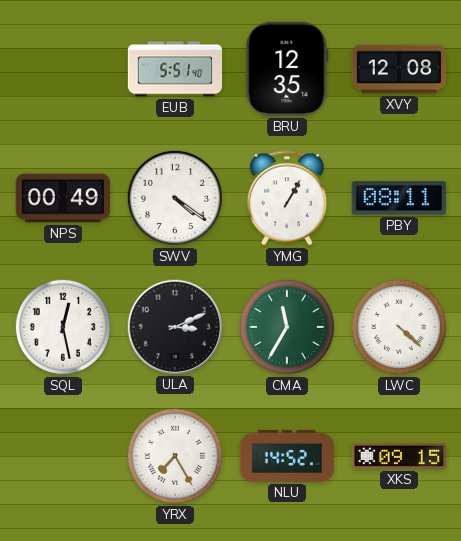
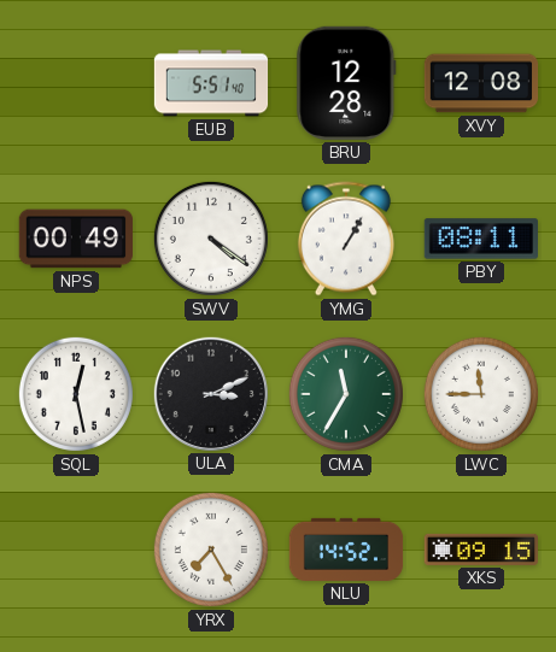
BRU: 12:35 -> 12:28 (346, 83)
LWC: 4:22 -> 11:45 (481, 394)
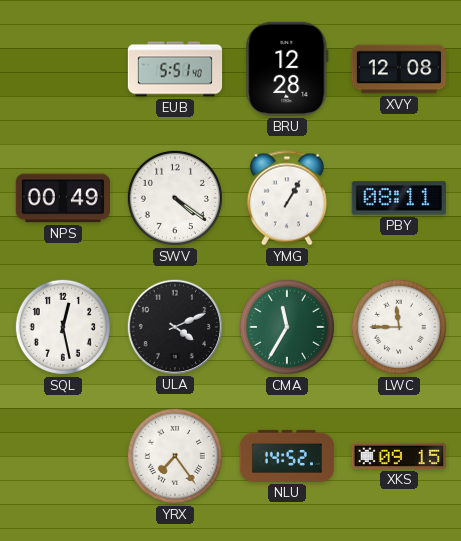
ULA: 3:11 -> 4:11 (174, 326)
YRX: 7:25 -> 7:24 (175, 456)
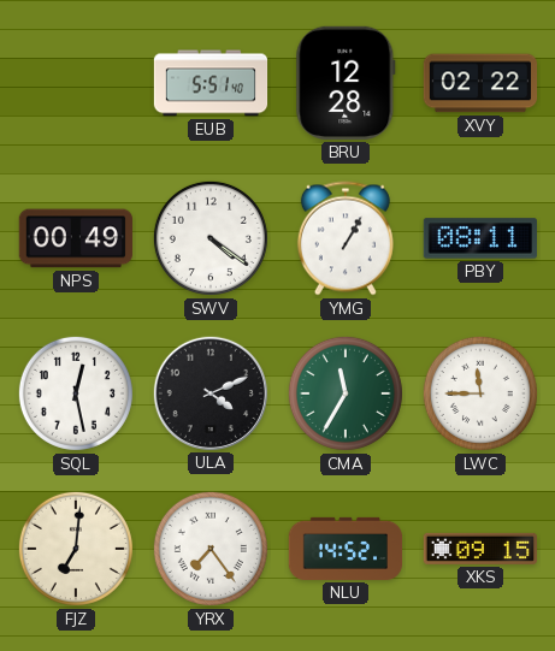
XVY: 12:08 -> 02:22 (480, 83)
FJZ: none -> 7:01 (76, 549)
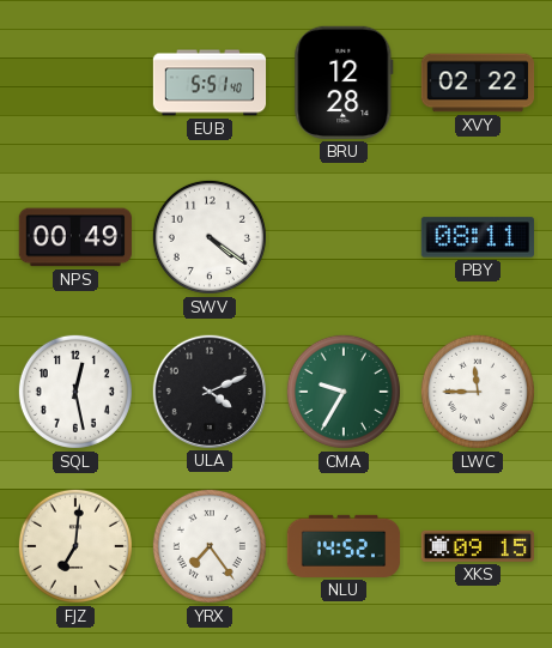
YMG: 1:05 -> none (346, 238)
CMA: 11:35 -> 9:35 (344, 392)
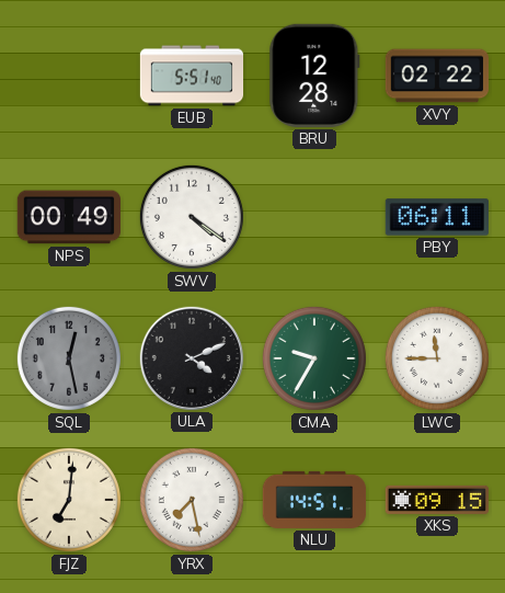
PBY: 08:11 -> 06:11 (436, 217)
SQL dial: white -> grey (69, 358)
YRX: 7:24 -> 7:28 (192, 500)
NLU: 14:52 -> 14:51 (314, 500)
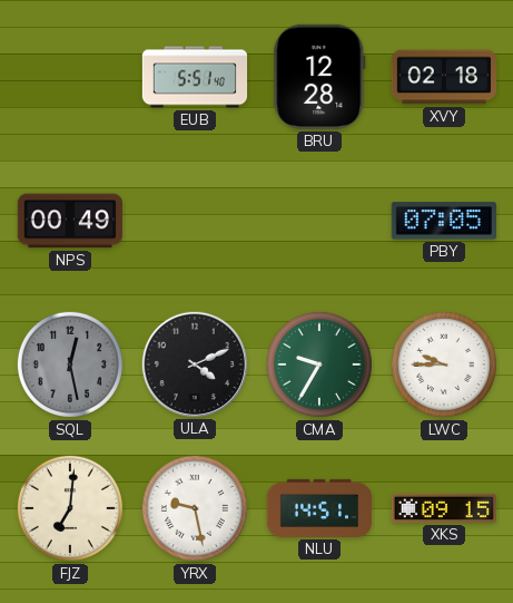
XVY: 02:22 -> 02:18 (444, 77)
SWV: 4:21 -> none (192, 217)
PBY: 06:11 -> 07:05 (443, 221)
LWC: 11:45 -> 9:45 (444, 364)
YRX: 7:28 -> 9:28 (195, 508)
